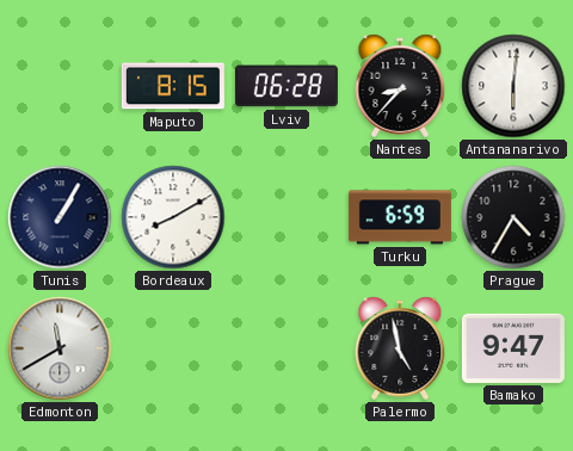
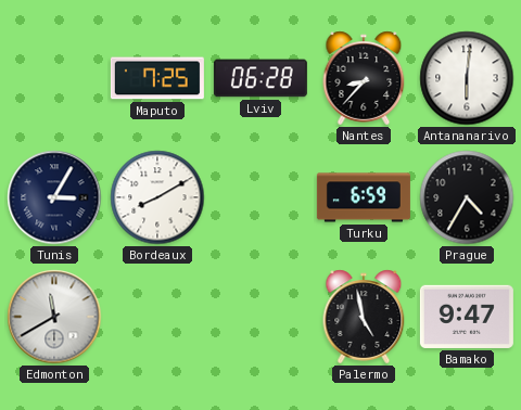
Maputo: 8:15 -> 7:25 (157, 78)
Tunis: 1:05 -> 3:05 (54, 197)
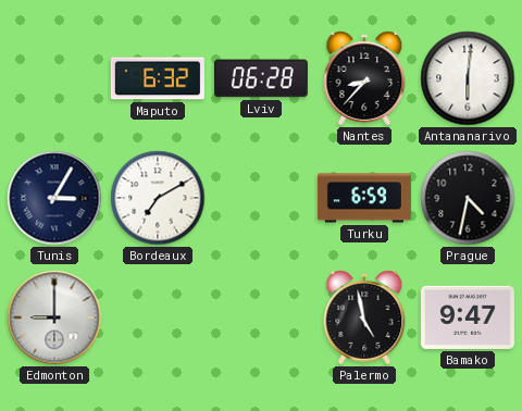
Maputo: 7:25 -> 6:32 (158, 78)
Bordeaux: 8:10 -> 7:10 (158, 198)
Prague: 4:35 -> 4:32 (468, 198)
Edmonton: 11:40 -> 9:00 (54, 317)
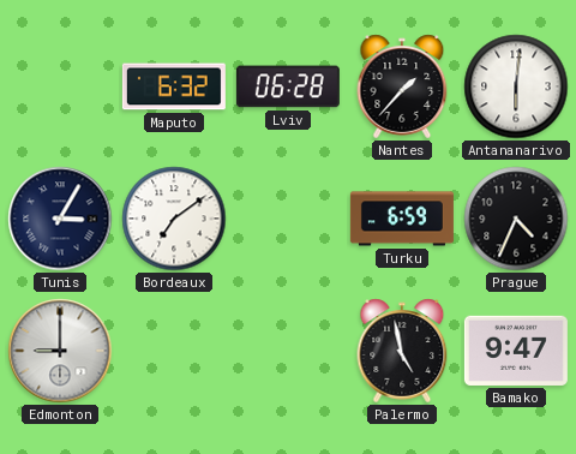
Nantes: 8:37 -> 1:37 (402, 86)
Bordeaux: 7:10 -> 7:09 (174, 219)
Prague: 4:32 -> 4:34 (516, 219)
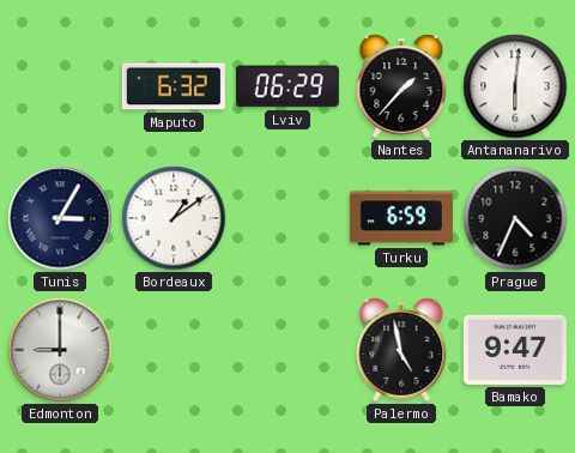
Lviv: 06:28 -> 06:29 (287, 86)
Bordeaux: 7:09 -> 1:09 (174, 218)
